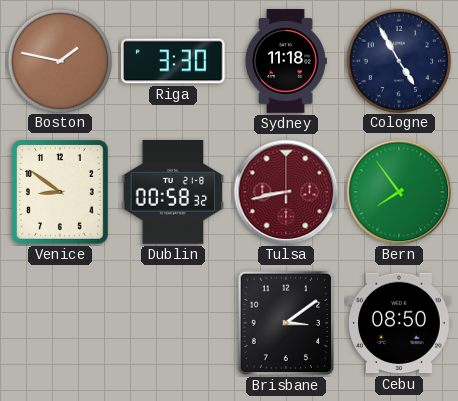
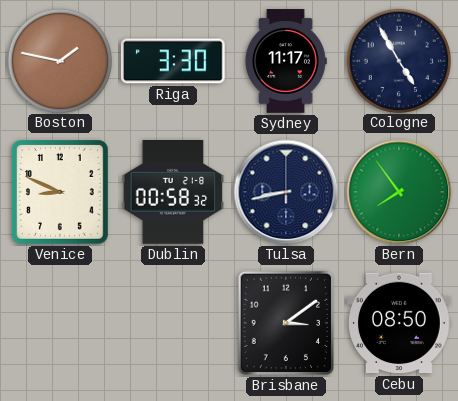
Sydney: 11:18 -> 11:17 (286, 61)
Venice: 8:51 -> 8:49 (60, 193)
Tulsa dial: burgundy -> navy (286, 192)
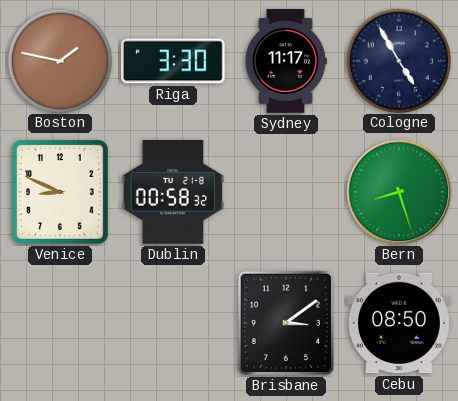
Tulsa: 8:43 -> none (286, 192)
Bern: 7:54 -> 8:27 (399, 192)
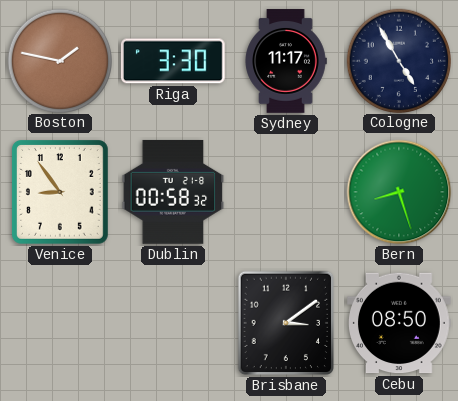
Venice: 8:49 -> 8:54 (60, 193)
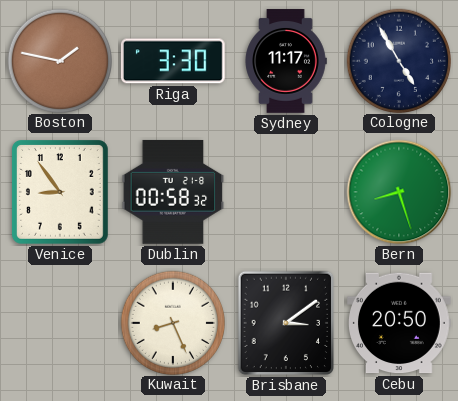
Kuwait: none -> 8:26 (172, 322)
Cebu: 08:50 -> 20:50 (400, 323)
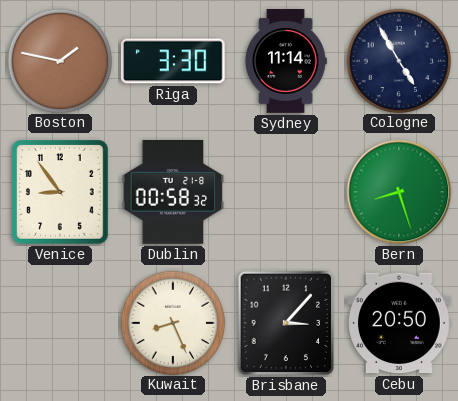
Sydney: 11:17 -> 11:14 (286, 61)
Brisbane: 3:09 -> 3:07 (285, 323)
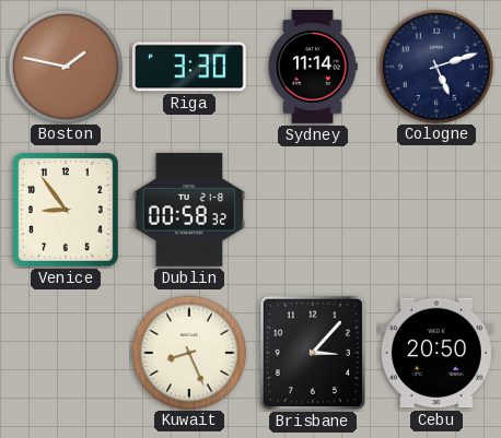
Cologne: 4:55 -> 5:12 (435, 66)
Bern: 8:27 -> none (399, 192)
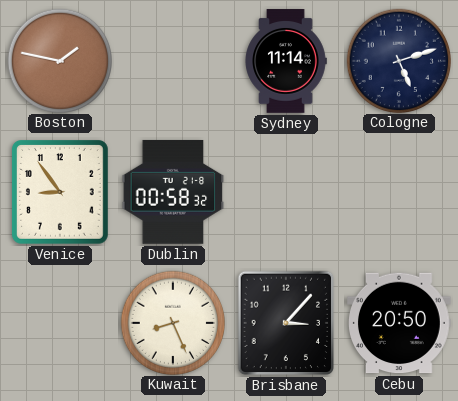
Riga: 3:30 -> none (189, 67)
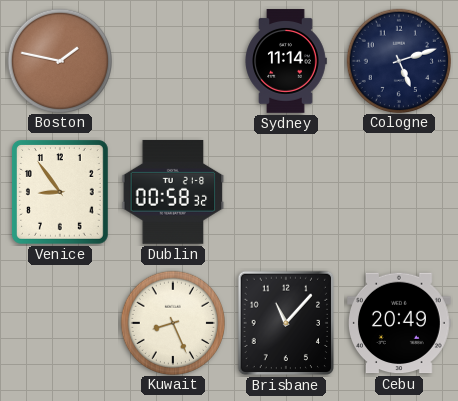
Brisbane: 3:07 -> 11:07 (285, 323)
Cebu: 20:50 -> 20:49 (400, 323)
